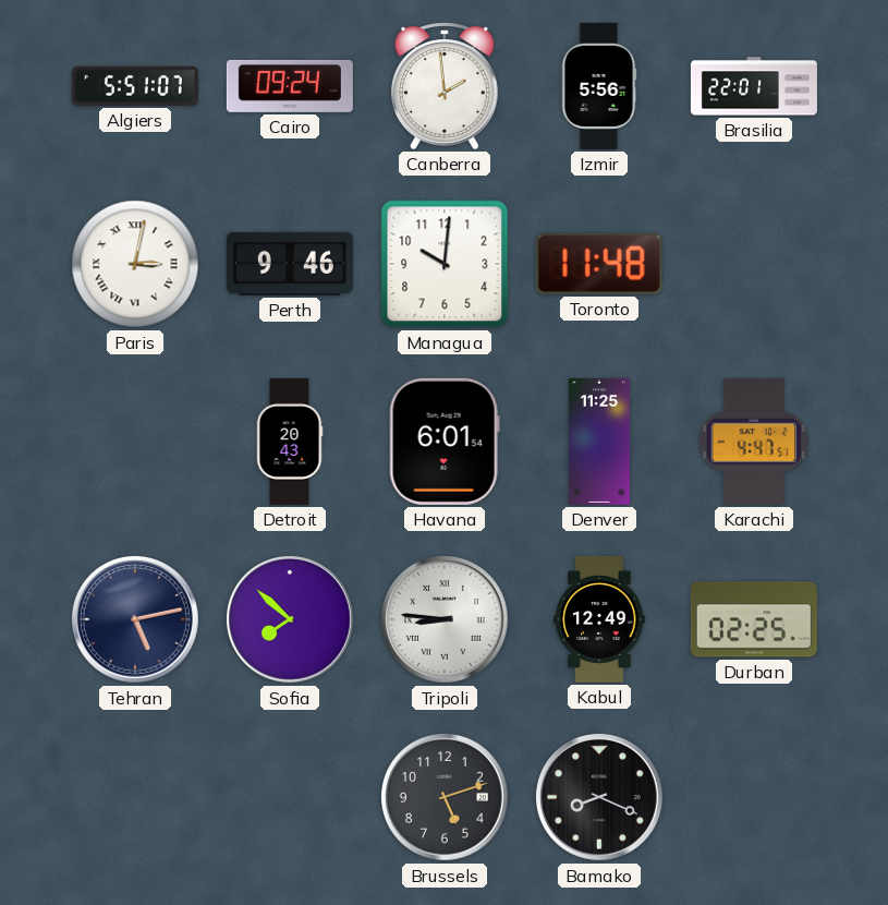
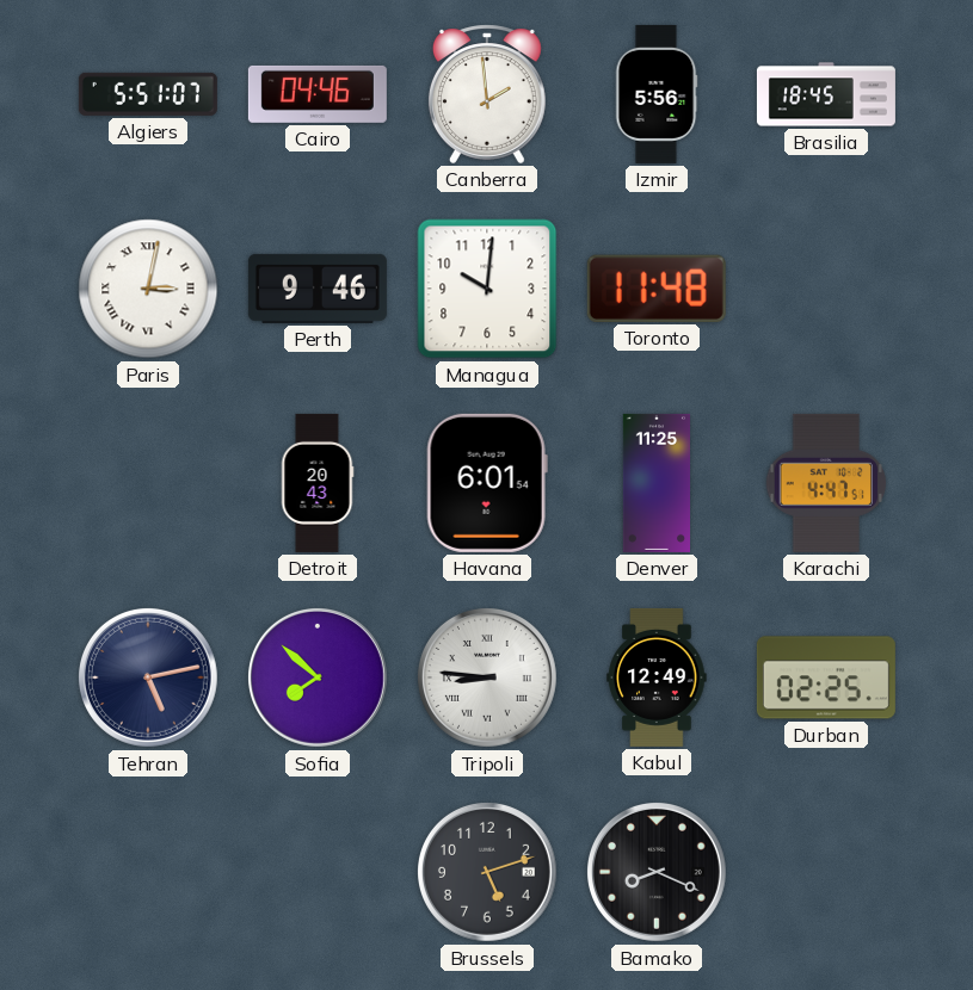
Cairo: 09:24 -> 04:46 (318, 94)
Brasilia: 22:01 -> 18:45 (826, 94)
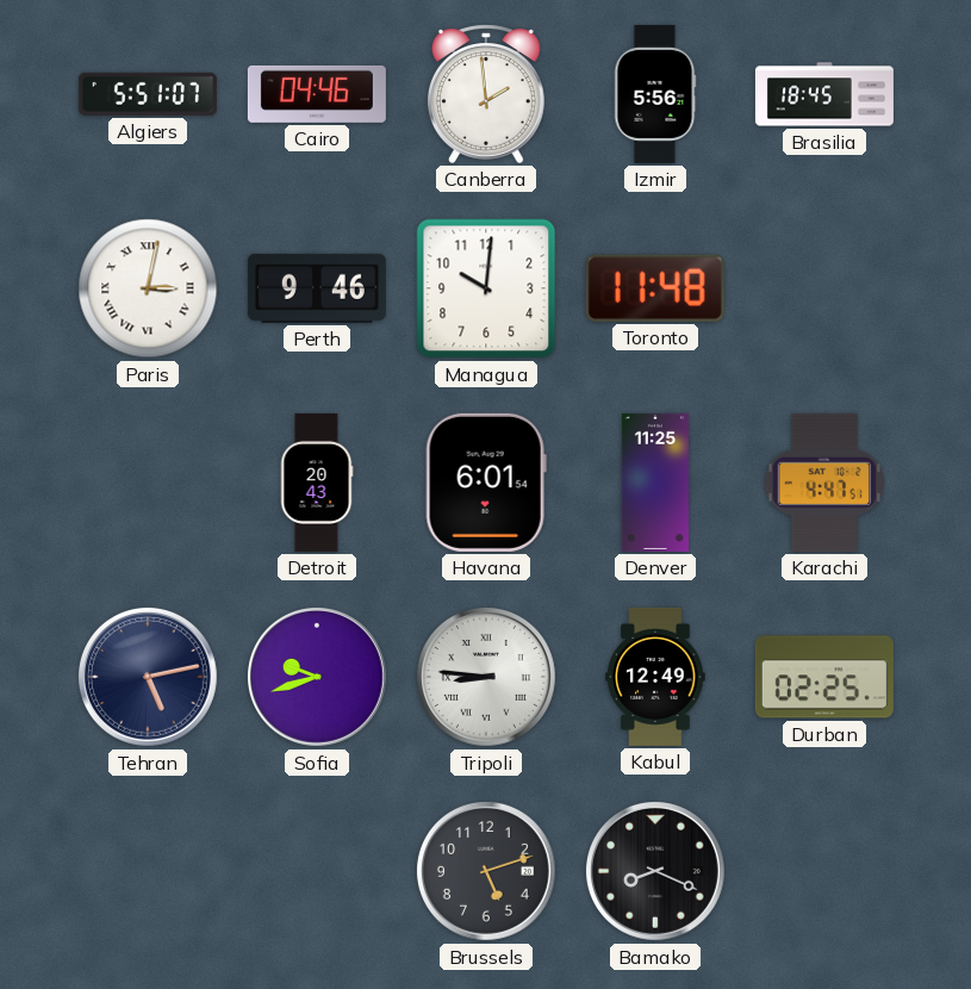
Sofia: 7:52 -> 9:42 (317, 677)
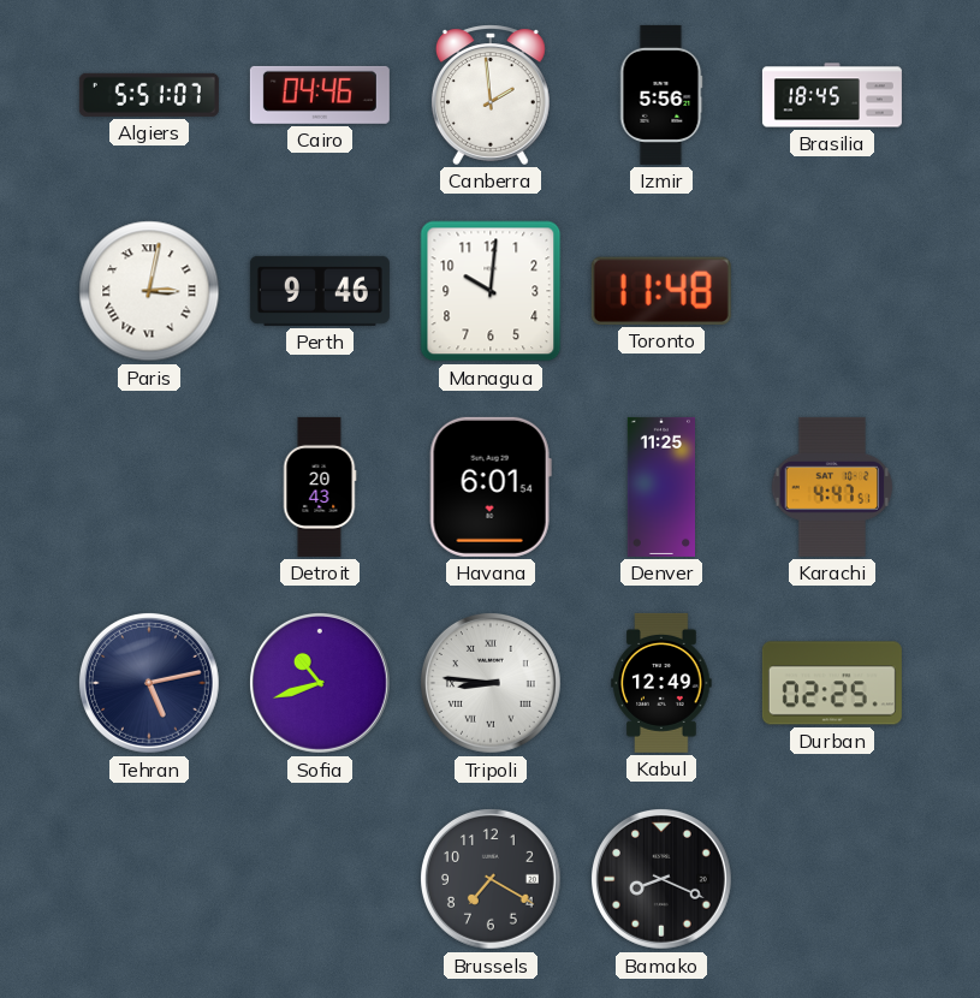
Sofia: 9:42 -> 10:42 (320, 683)
Brussels: 5:12 -> 7:20 (491, 879)
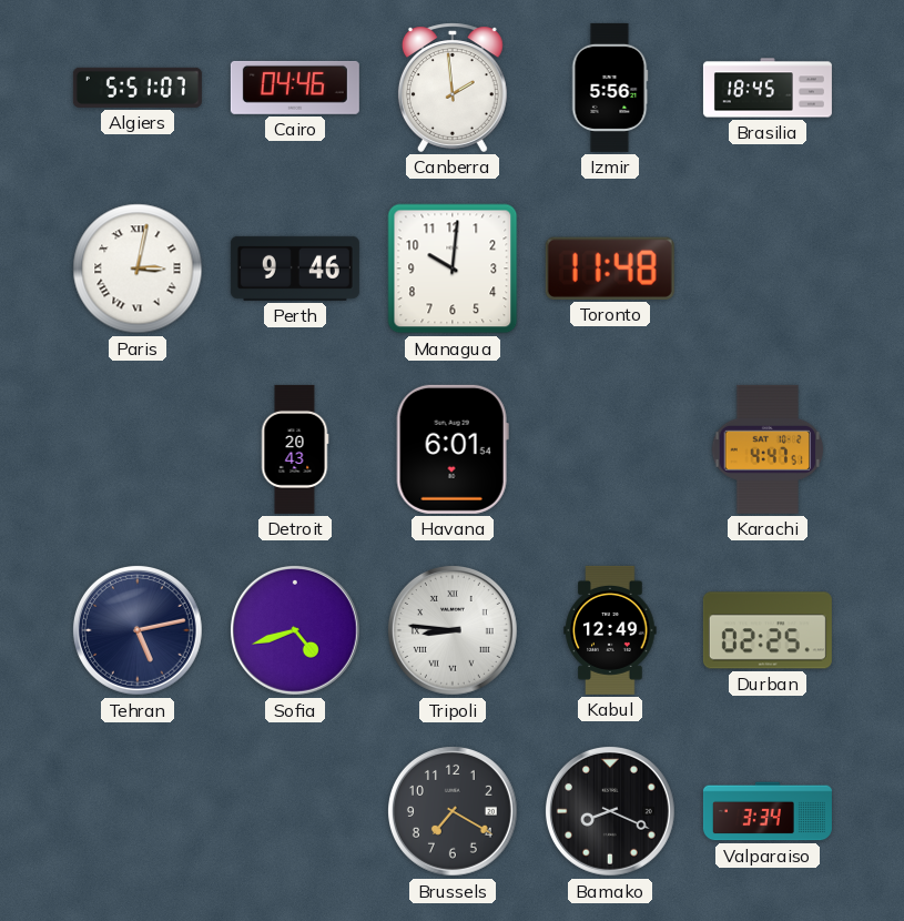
Denver: 11:25 -> none (660, 487)
Sofia: 10:42 -> 4:42 (295, 630)
Valparaiso: none -> 3:34 (768, 811)
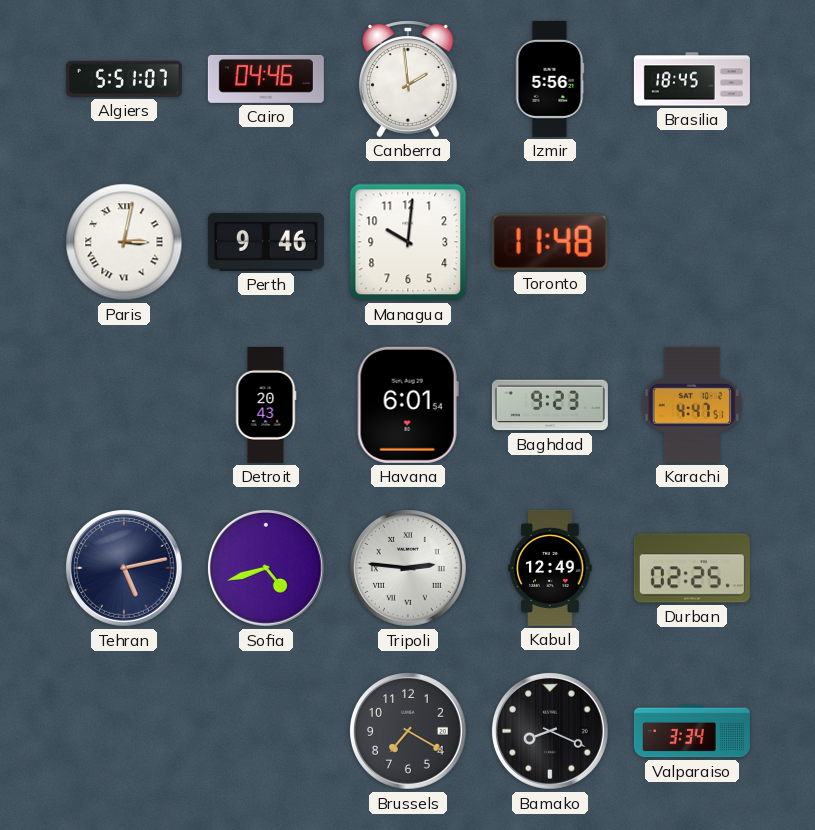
Baghdad: none -> 9:23 (550, 405)
Tripoli: 8:46 -> 2:46 (408, 568)
